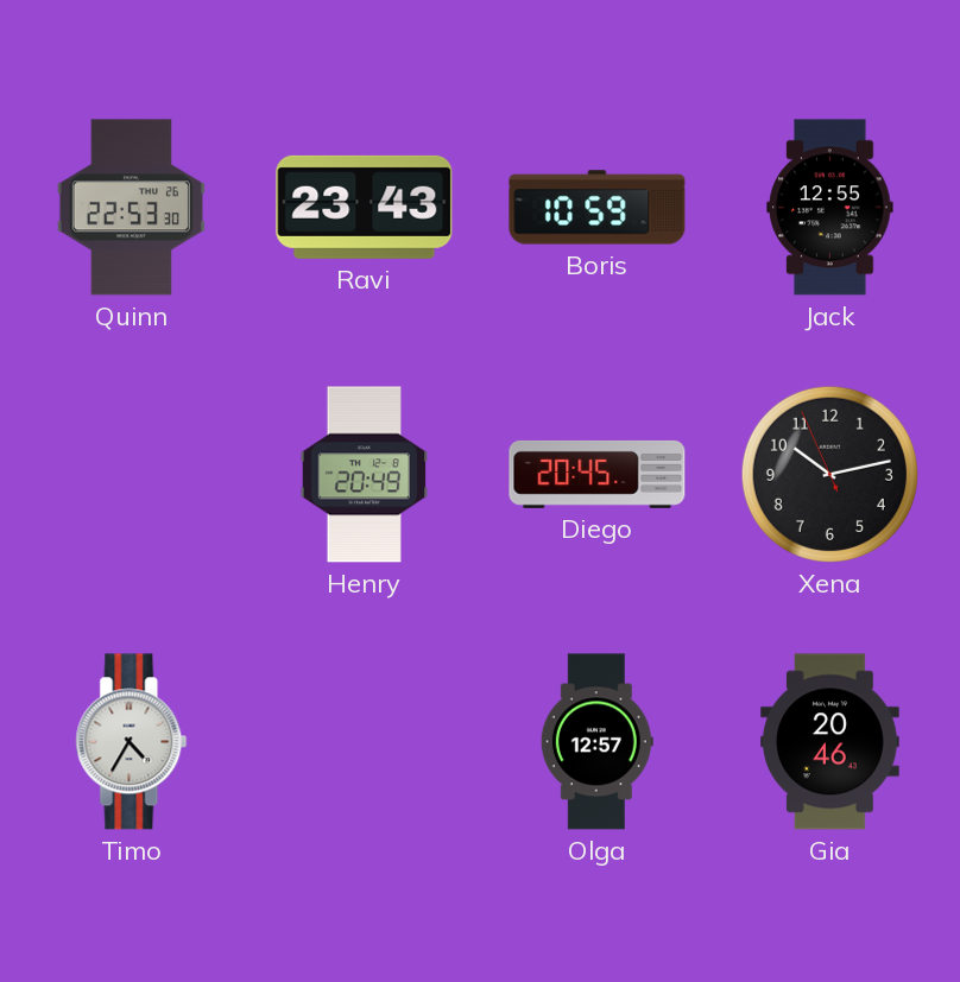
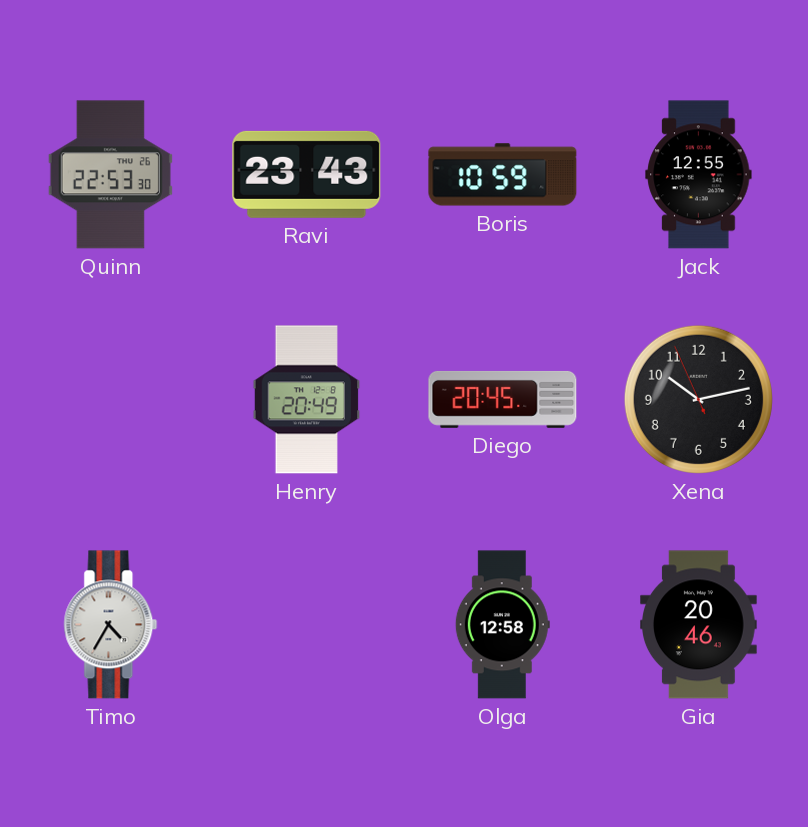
Olga: 12:57 -> 12:58 (502, 625)
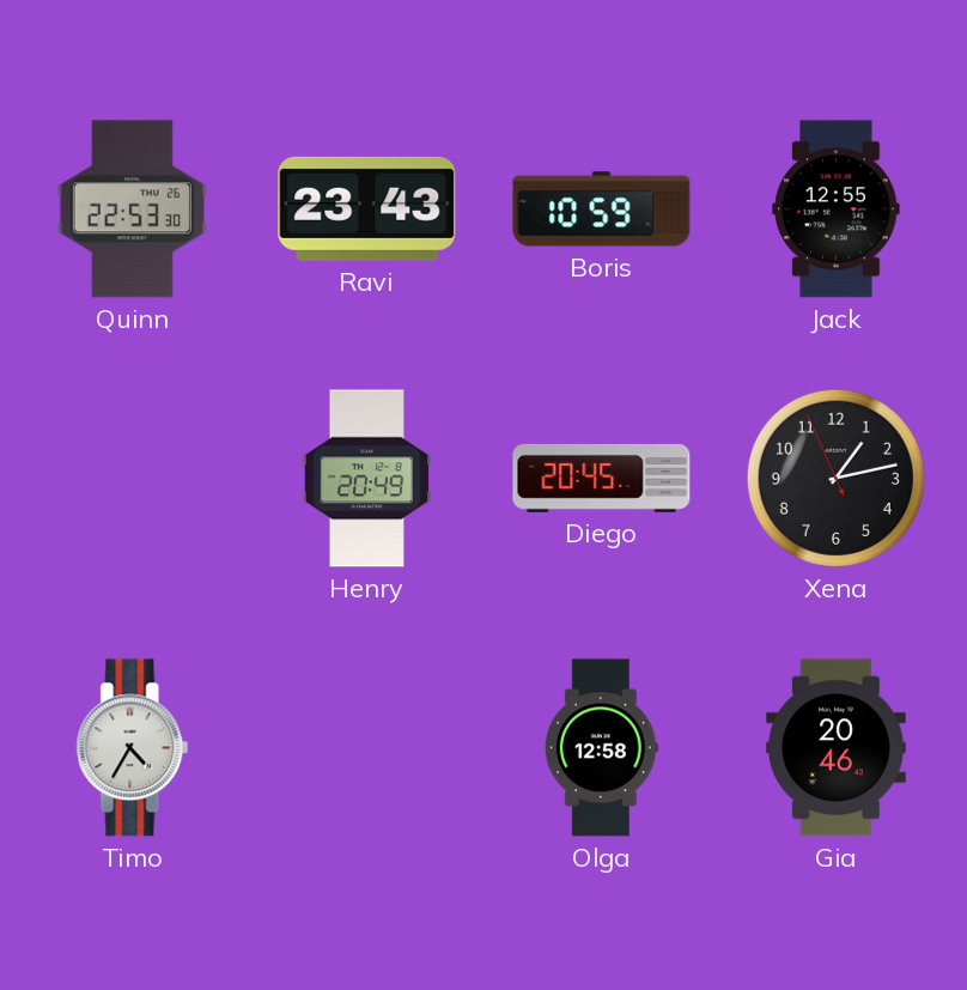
Xena: 10:12 -> 1:12 (835, 478)
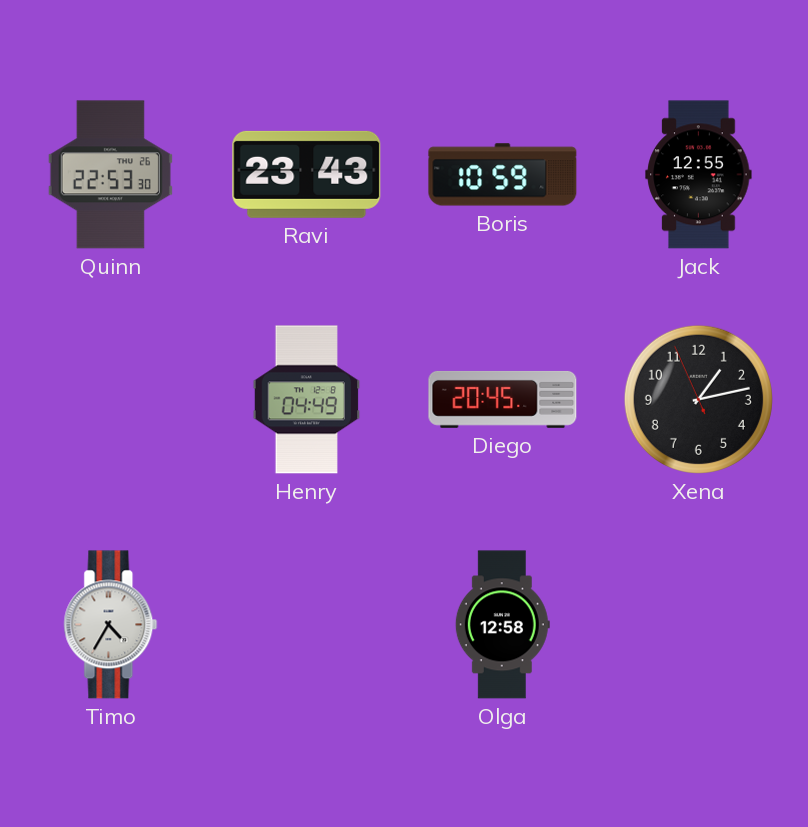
Henry: 20:49 -> 04:49 (307, 400)
Gia: 20:46 -> none (837, 748)
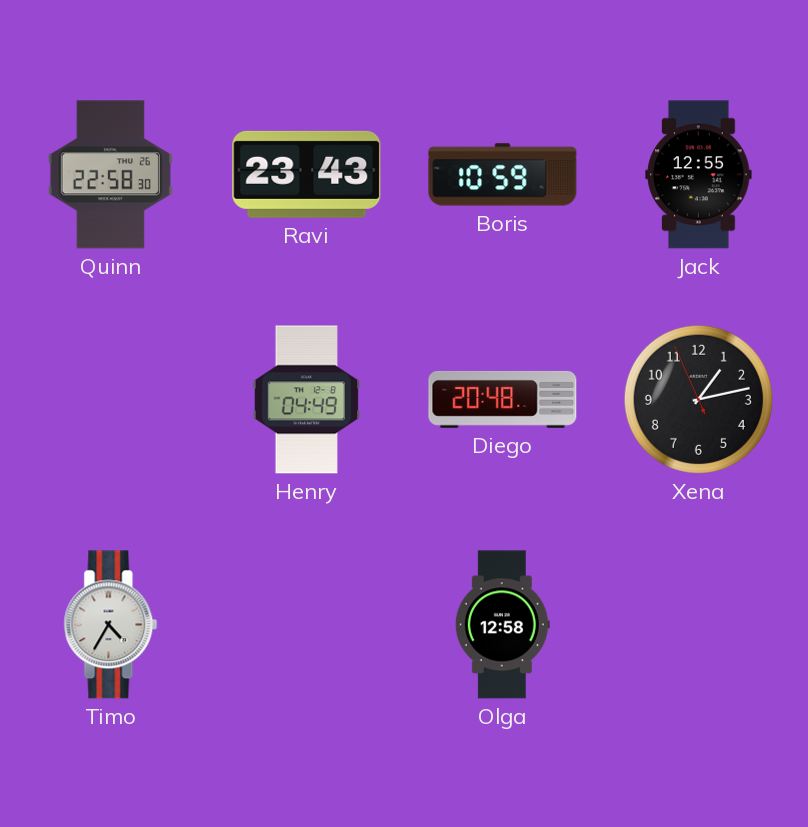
Quinn: 22:53 -> 22:58 (110, 175)
Diego: 20:45 -> 20:48 (503, 399)
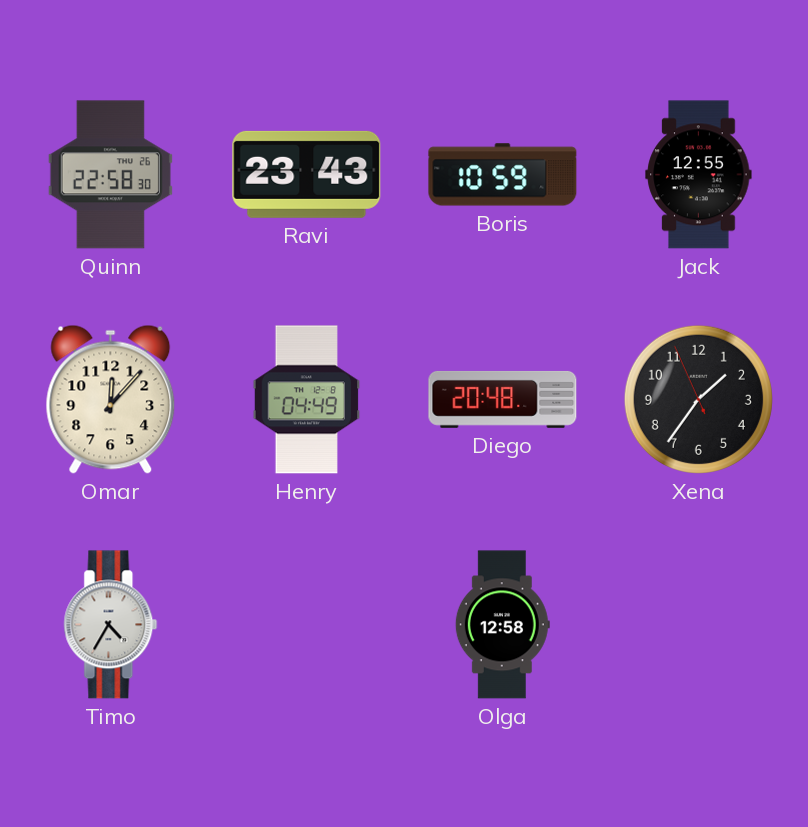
Omar: none -> 12:07 (111, 399)
Xena: 1:12 -> 1:35 (698, 399)
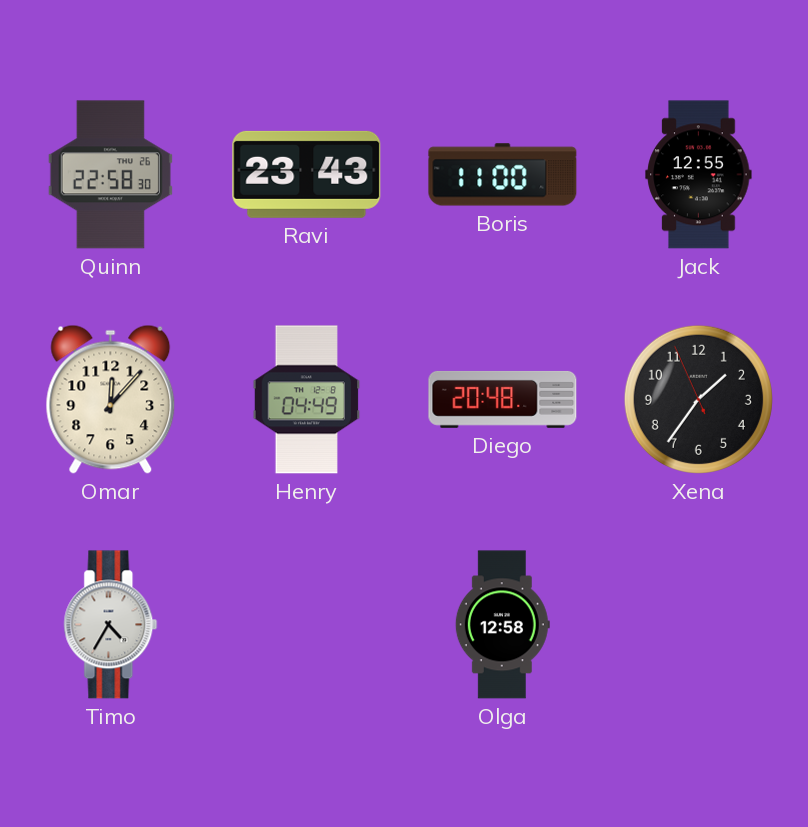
Boris: 10:59 -> 11:00 (503, 175)
